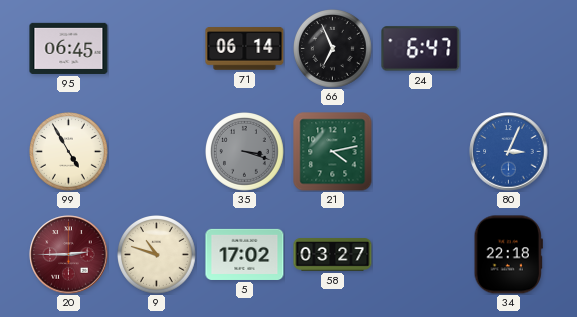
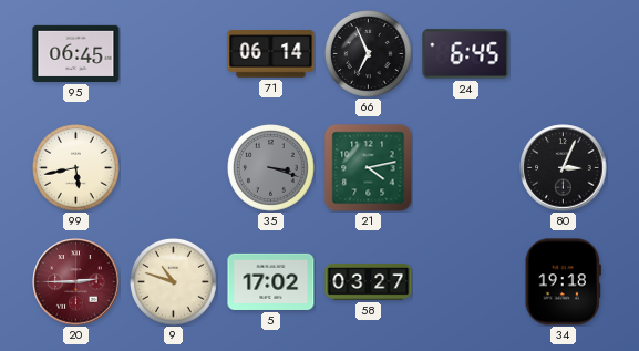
24: 6:47 -> 6:45 (466, 54)
99: 4:55 -> 5:43 (76, 168)
80 dial: blue -> black (564, 168)
34: 22:18 -> 19:18 (563, 282)
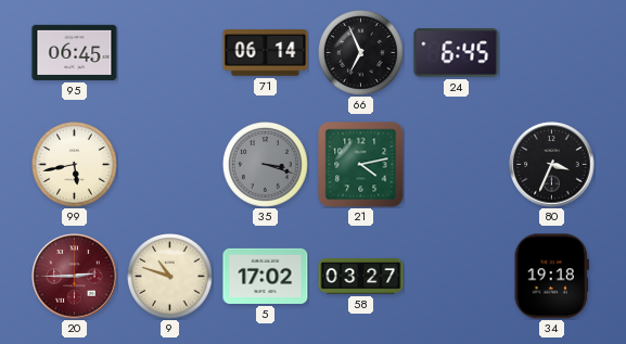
80: 3:04 -> 3:34 (552, 165)
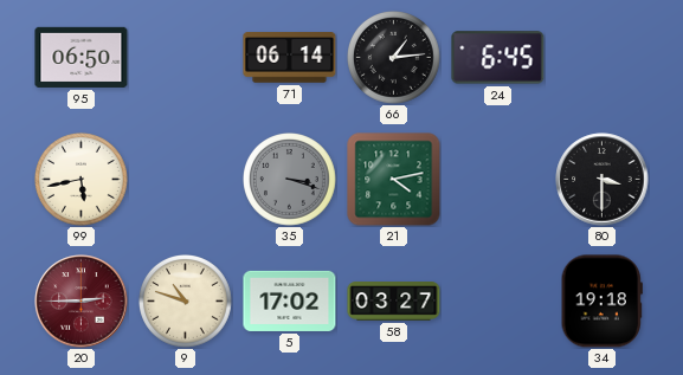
95: 06:45 -> 06:50 (82, 57)
66: 6:56 -> 1:14 (394, 58)
80: 3:34 -> 3:30 (603, 180)
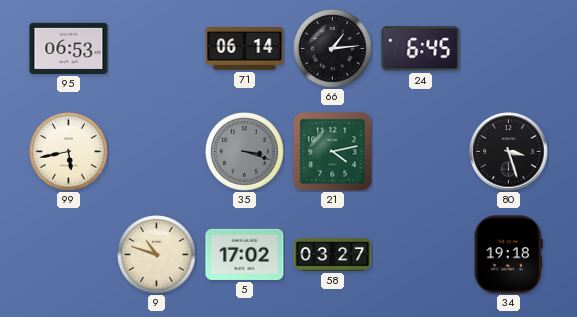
95: 06:50 -> 06:53 (69, 48)
80: 3:30 -> 3:27 (509, 152)
20: 2:45 -> none (82, 302)
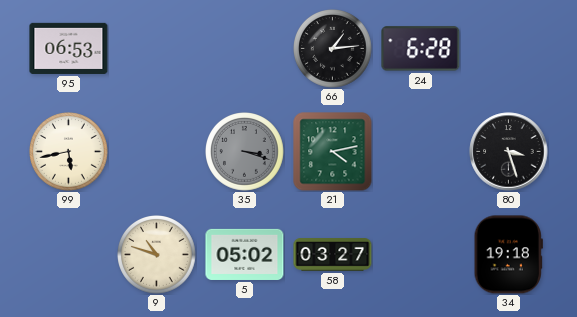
71: 06:14 -> none (245, 49)
24: 6:45 -> 6:28 (421, 49)
5: 17:02 -> 05:02 (245, 254)
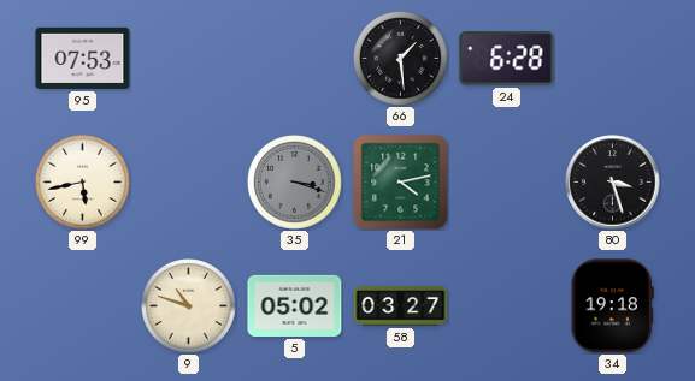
95: 06:53 -> 07:53 (83, 58)
66: 1:14 -> 1:29 (401, 59)
